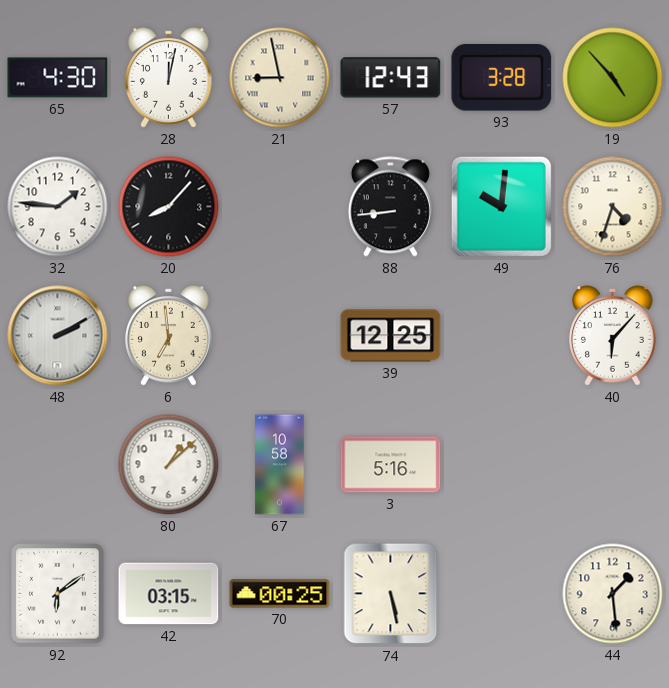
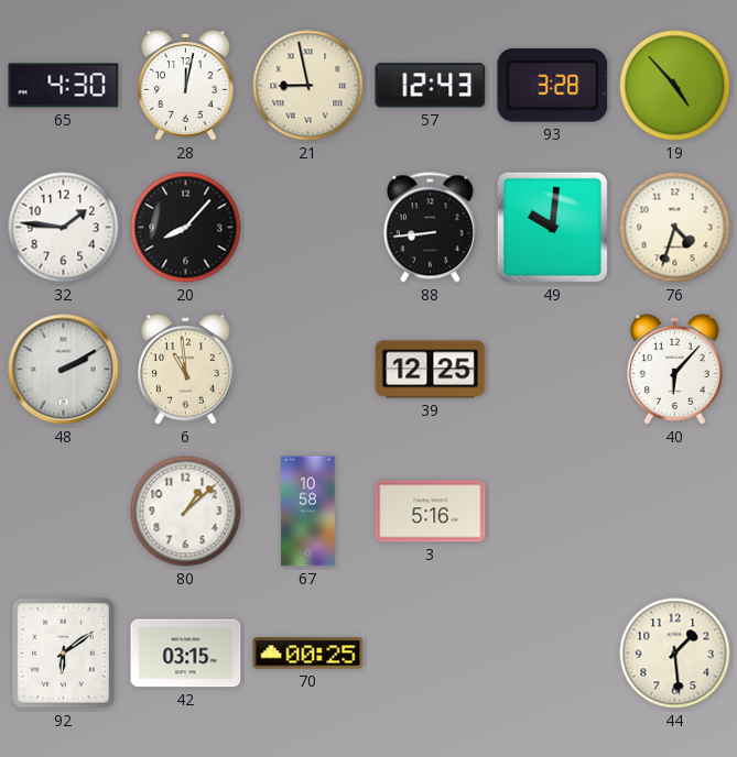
6: 6:59 -> 10:59 (186, 370)
74: 5:28 -> none (391, 594)
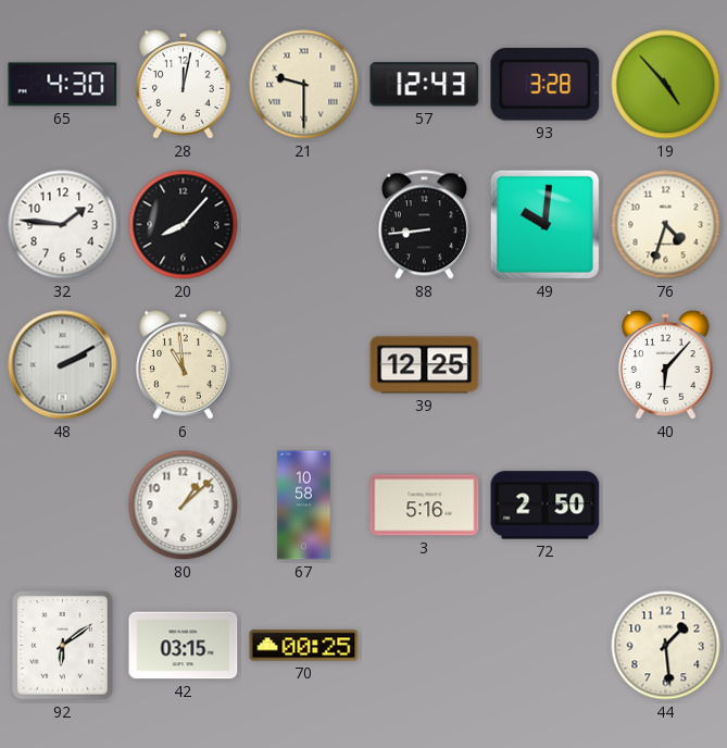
21: 8:58 -> 9:30 (304, 85)
72: none -> 2:50 (546, 506)
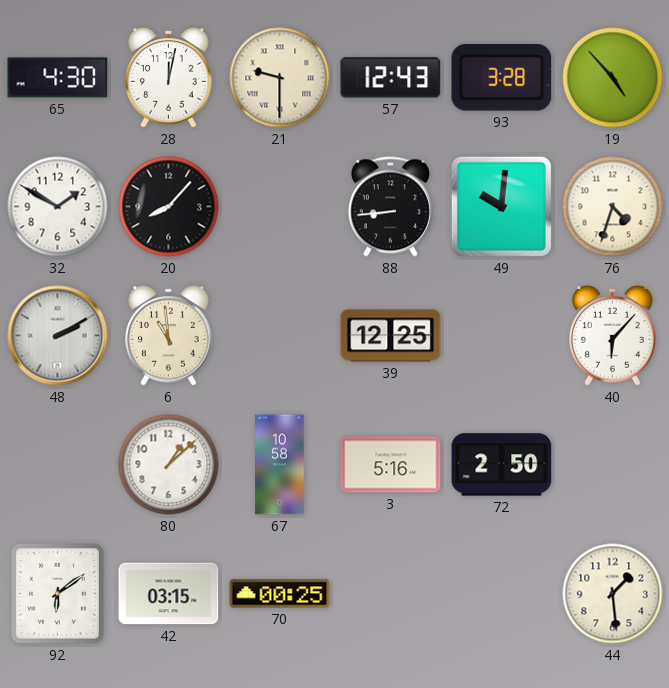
32: 1:46 -> 1:50 (58, 207)
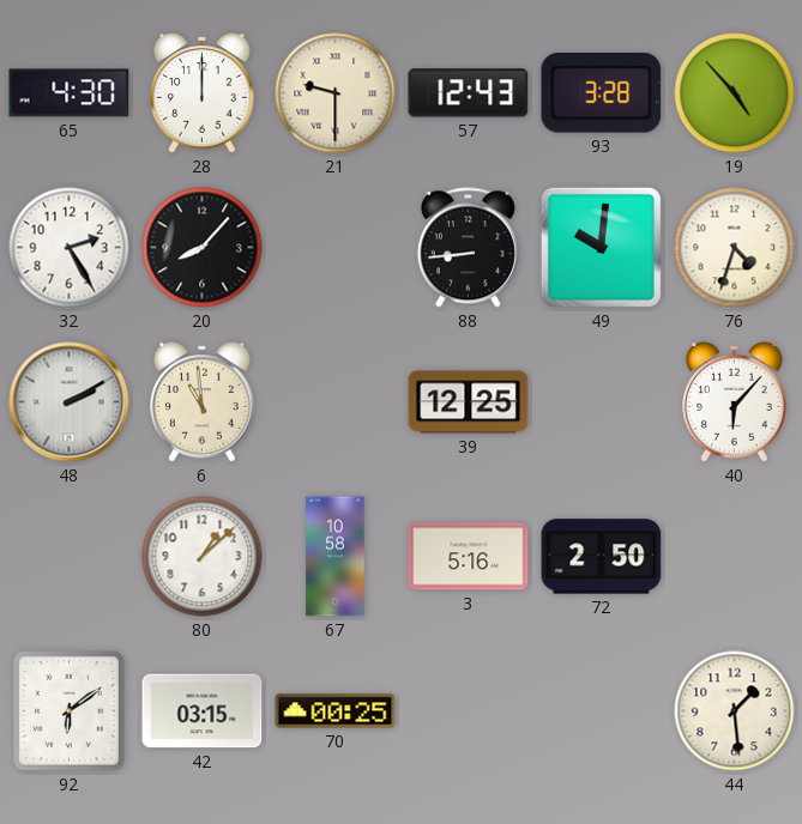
28: 12:02 -> 12:00 (203, 93)
32: 1:50 -> 2:25 (70, 248)
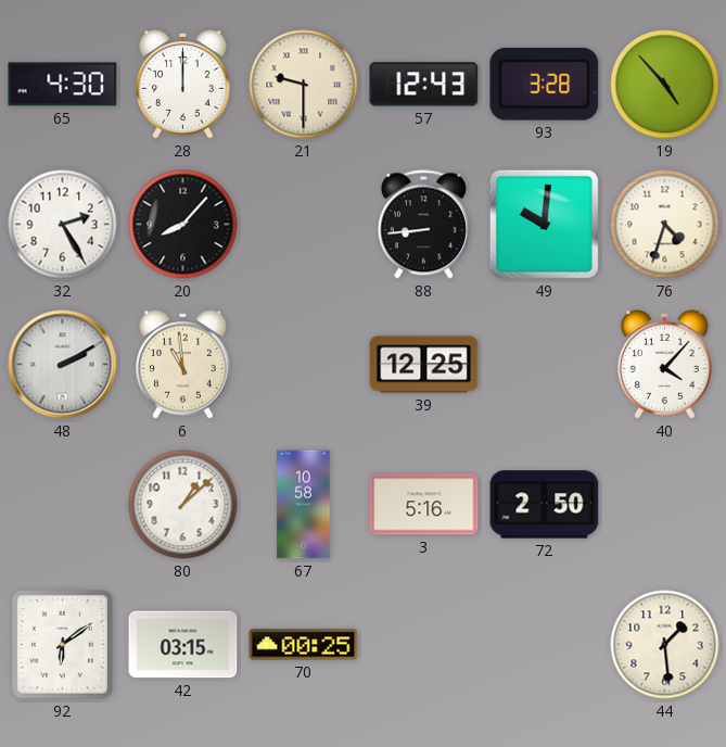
40: 6:07 -> 4:07 (665, 365)
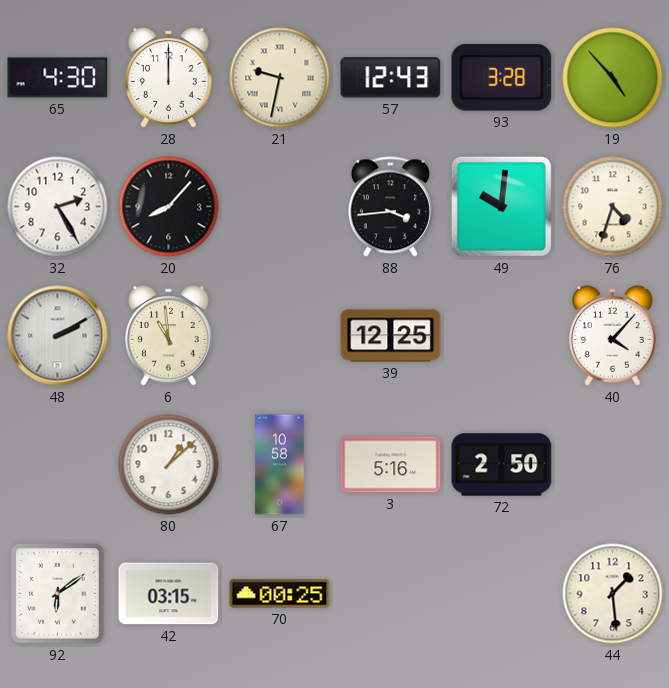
21: 9:30 -> 9:32 (280, 78)
88: 8:44 -> 3:44 (390, 207)
